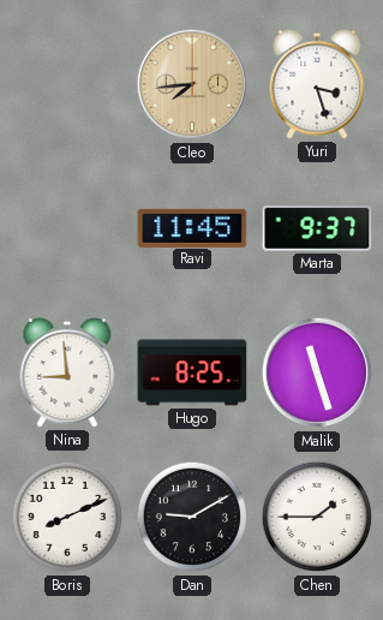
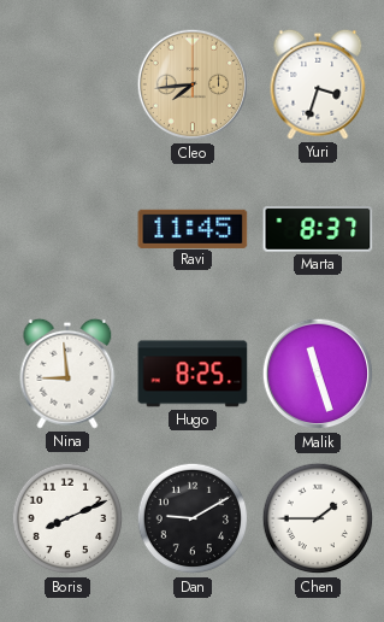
Yuri: 3:27 -> 3:33 (318, 84)
Marta: 9:37 -> 8:37 (318, 230)
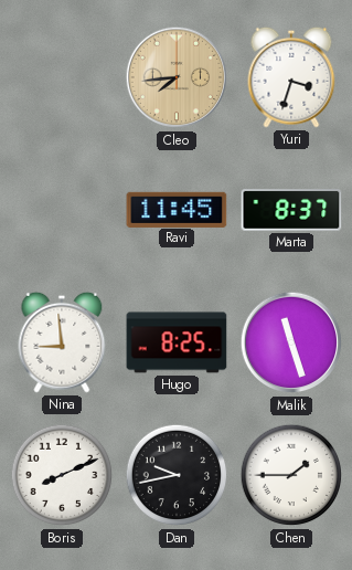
Dan: 9:10 -> 9:43 (177, 475)
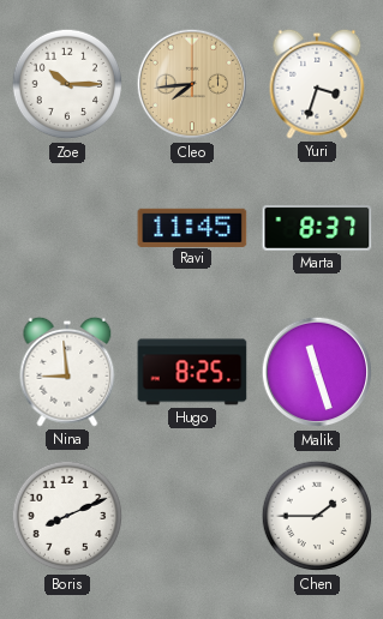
Zoe: none -> 10:15 (67, 84)
Dan: 9:43 -> none (177, 475)
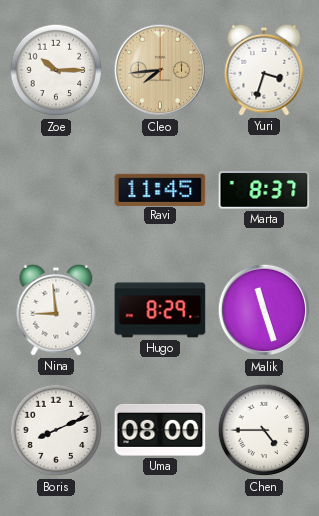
Hugo: 8:25 -> 8:29 (160, 310)
Uma: none -> 08:00 (160, 430)
Chen: 1:45 -> 4:45 (264, 430)
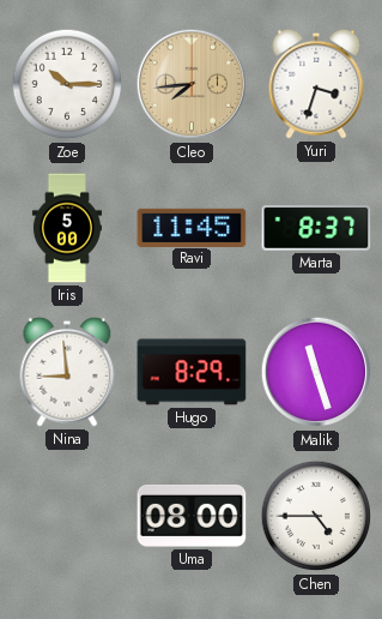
Iris: none -> 5:00 (67, 228)
Boris: 8:11 -> none (56, 430)
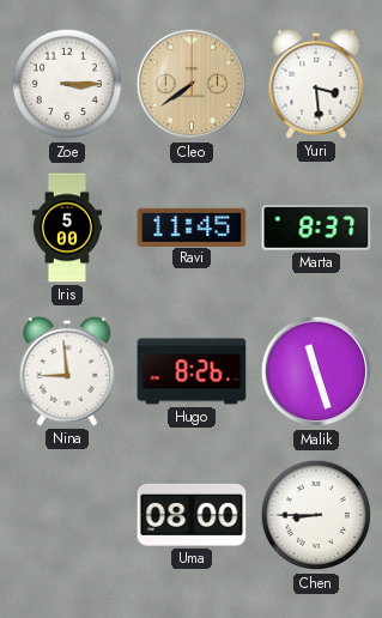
Zoe: 10:15 -> 3:15 (67, 84)
Cleo: 7:44 -> 7:39 (192, 84)
Yuri: 3:33 -> 3:29 (316, 84)
Hugo: 8:29 -> 8:26 (192, 371)
Chen: 4:45 -> 8:45 (316, 515)
